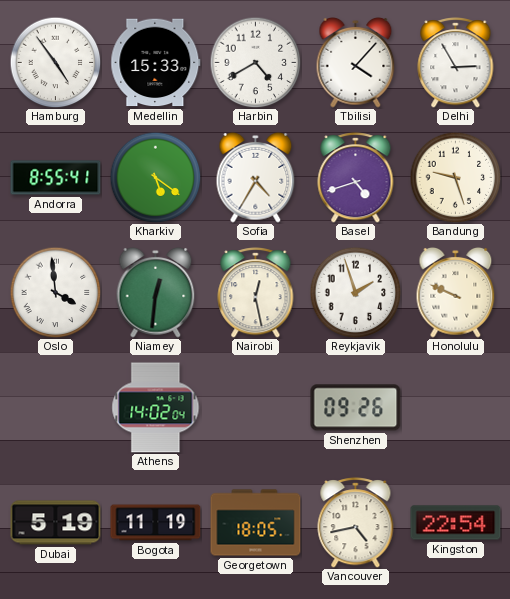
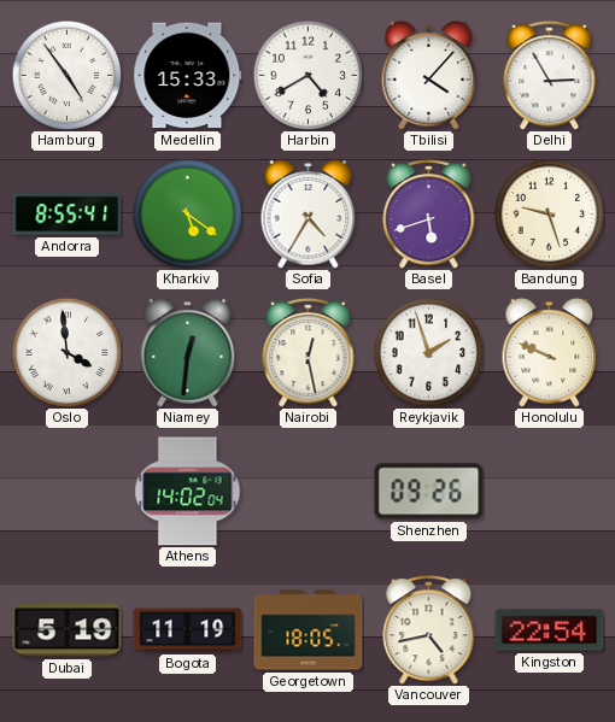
Basel: 4:42 -> 5:42 (429, 215)
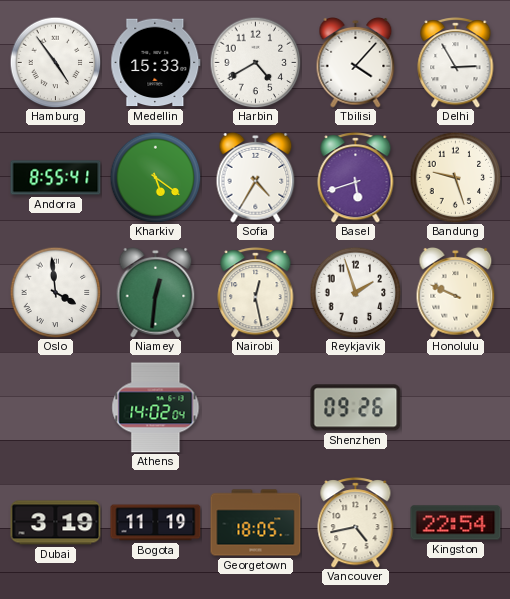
Dubai: 5:19 -> 3:19 (56, 523)
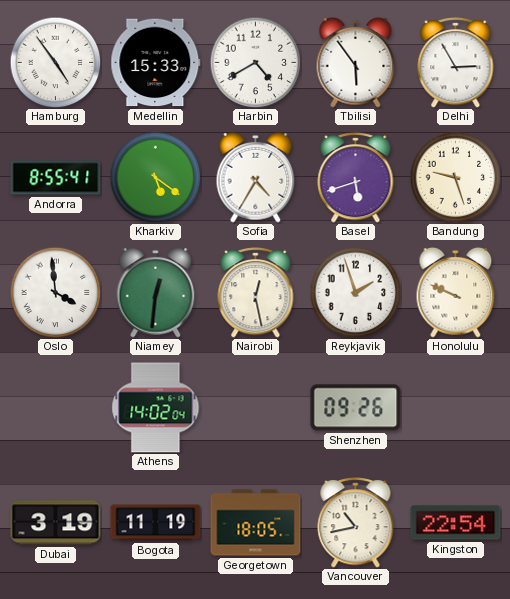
Tbilisi: 4:07 -> 5:54 (356, 62)
Vancouver: 4:43 -> 10:43 (356, 523)
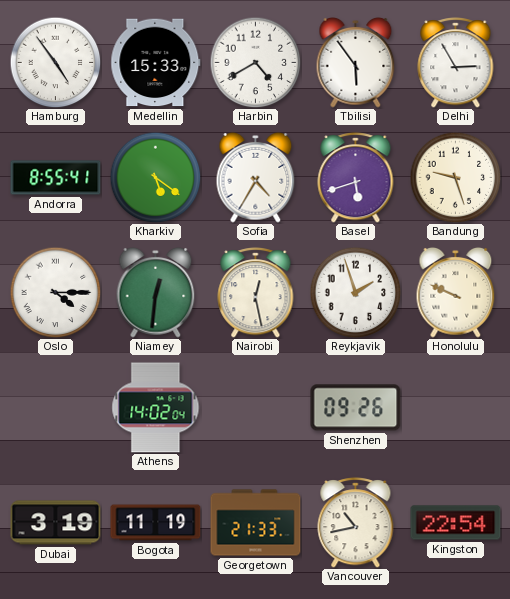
Oslo: 3:59 -> 4:15 (55, 292)
Georgetown: 18:05 -> 21:33 (256, 523)
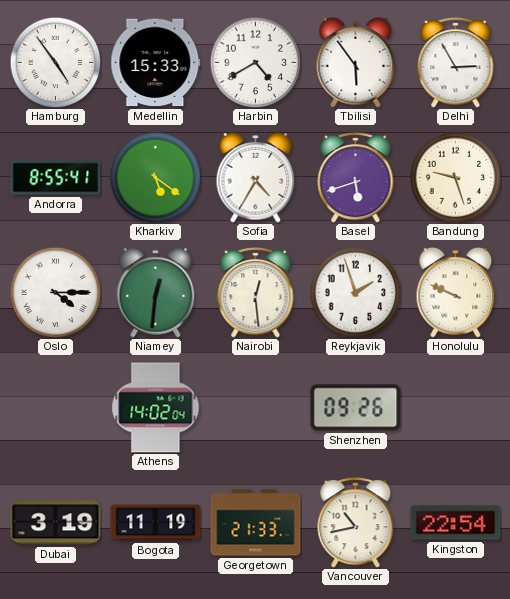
Nairobi: 12:28 -> 12:29 (256, 293)
